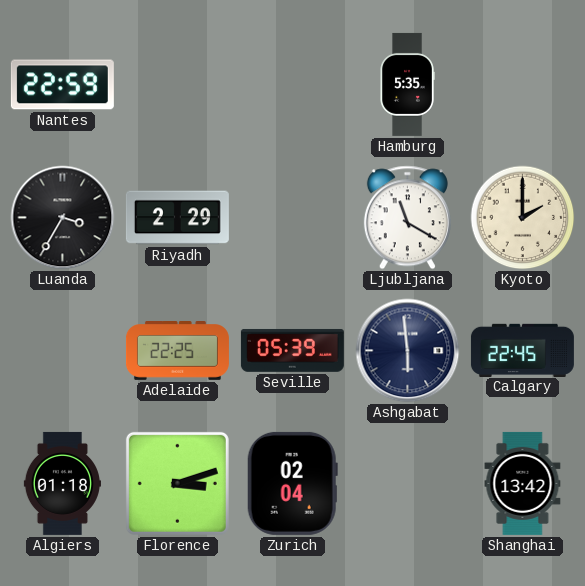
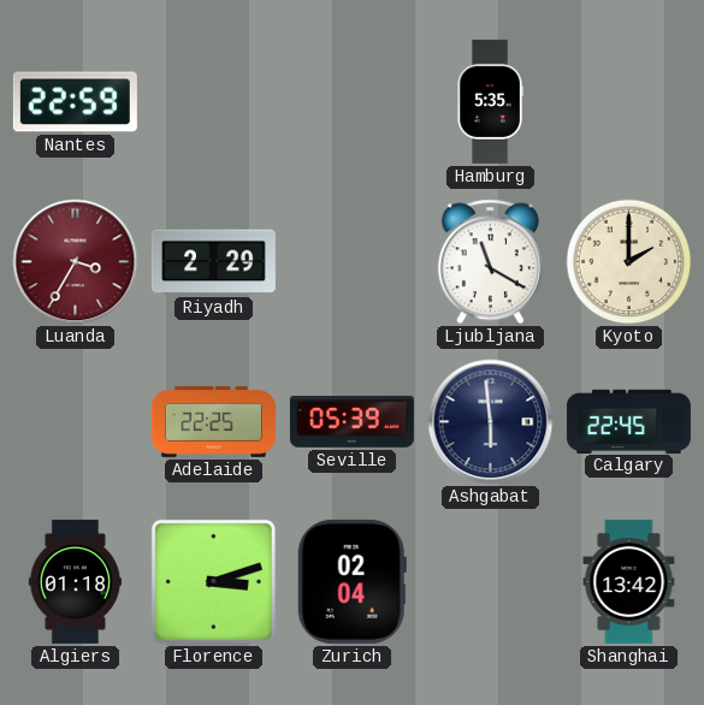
Luanda dial: black -> burgundy (76, 262)
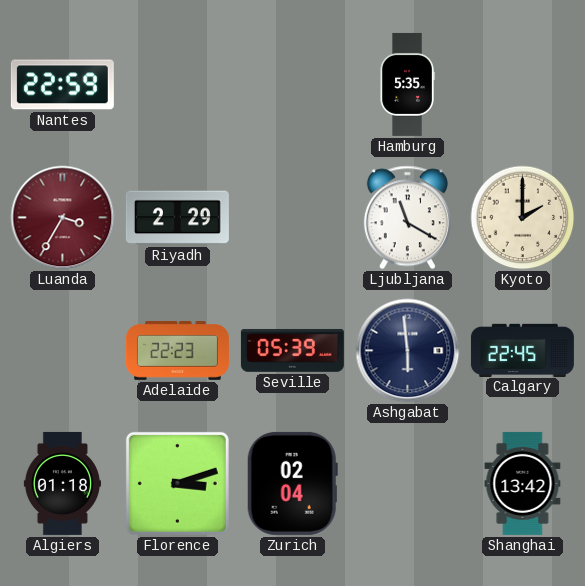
Adelaide: 22:25 -> 22:23 (177, 351)
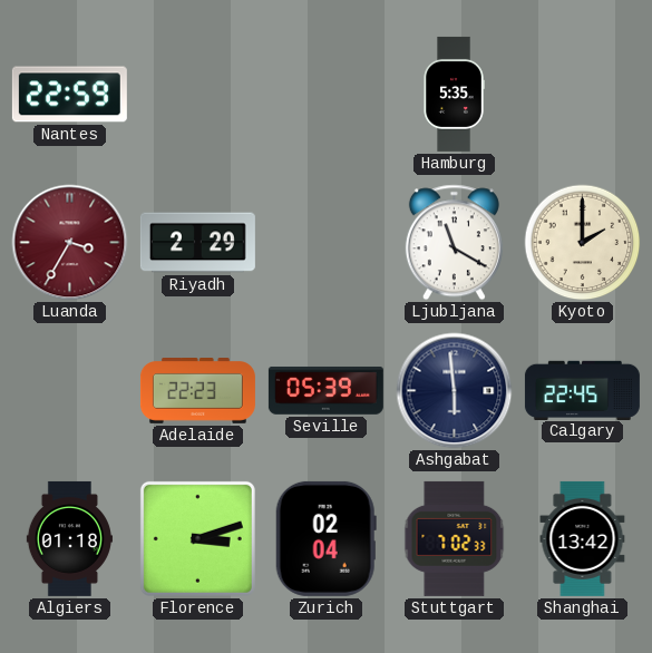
Stuttgart: none -> 7:02 (455, 538)
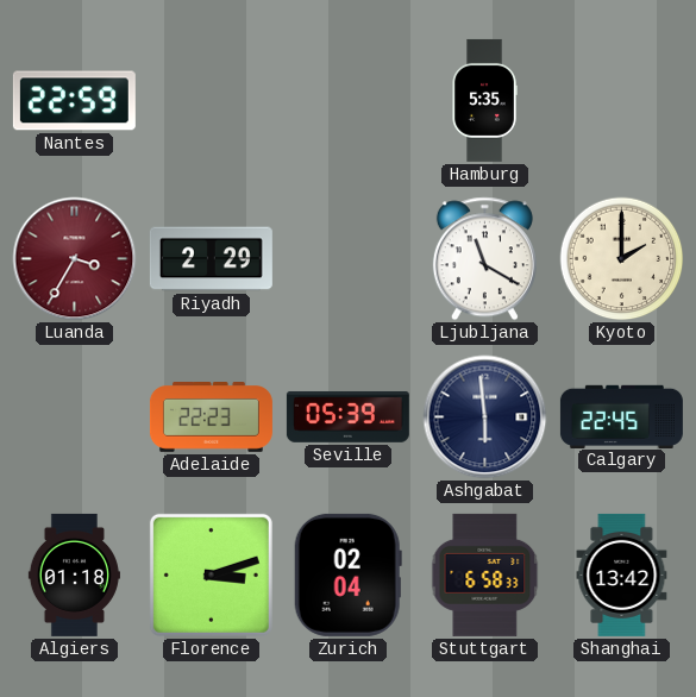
Stuttgart: 7:02 -> 6:58 (485, 574)
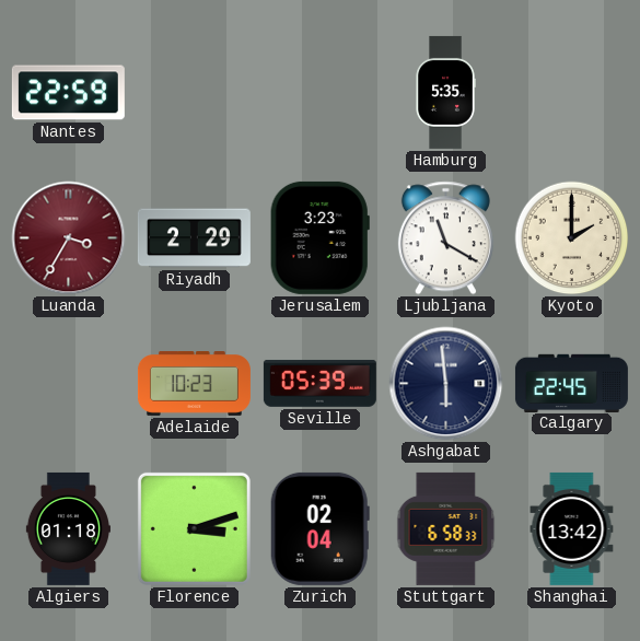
Jerusalem: none -> 3:23 (319, 237)
Adelaide: 22:23 -> 10:23 (194, 384)
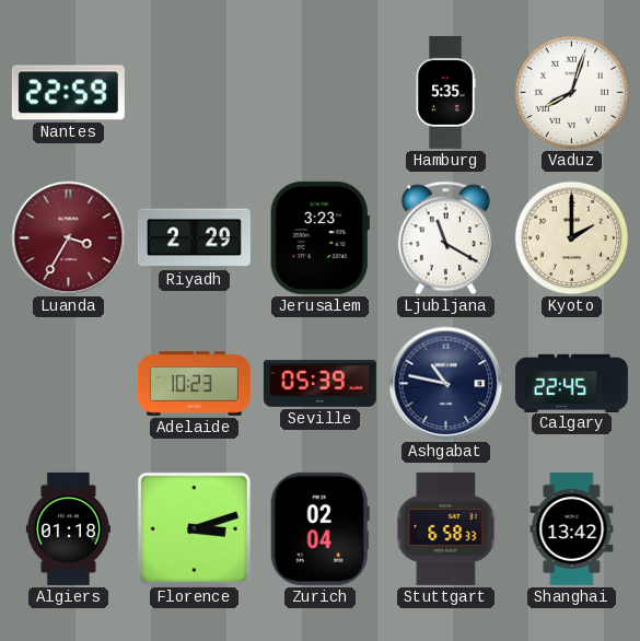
Vaduz: none -> 8:03 (572, 93)
Ashgabat: 5:59 -> 10:47 (446, 384)
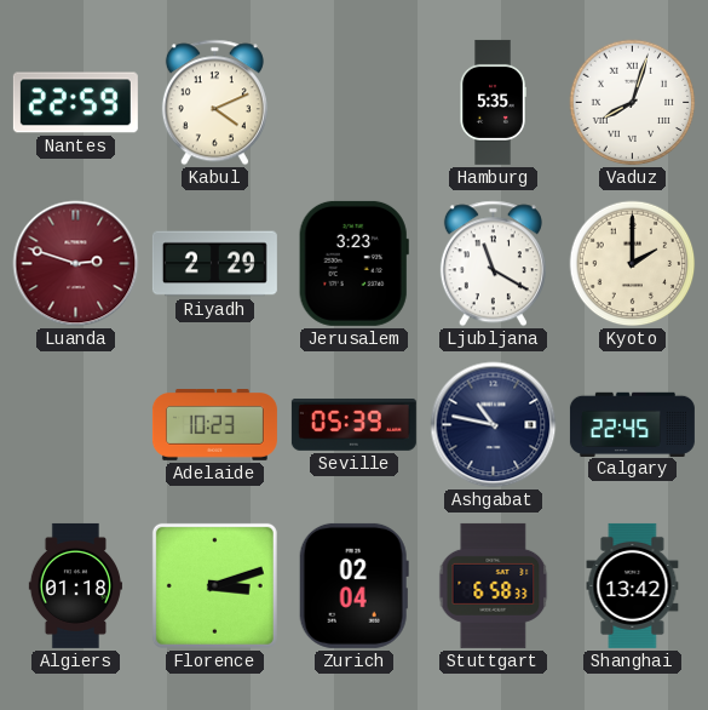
Kabul: none -> 4:11 (214, 103)
Luanda: 3:35 -> 2:48 (76, 264)
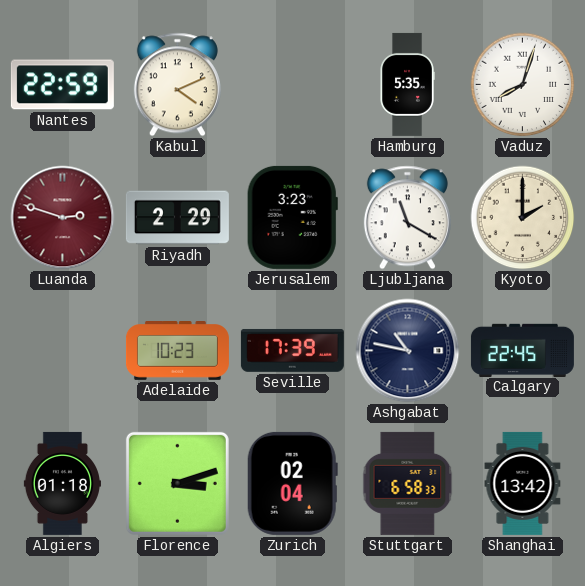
Seville: 05:39 -> 17:39 (292, 350)
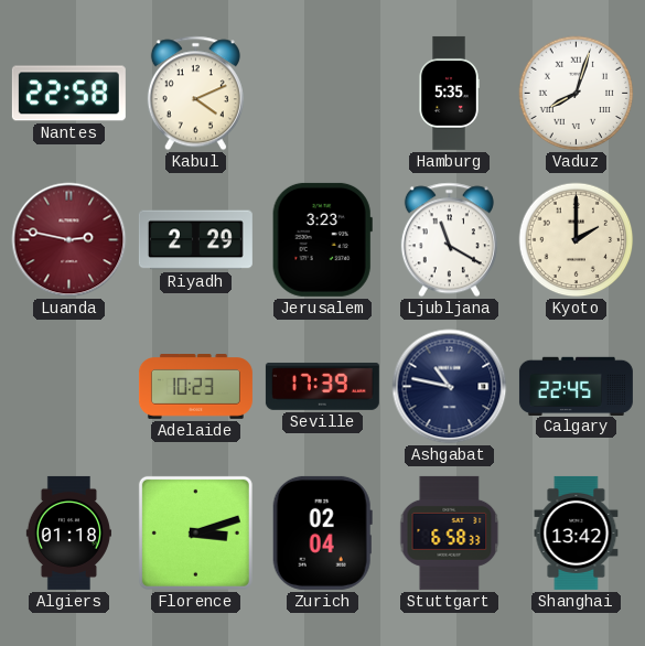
Nantes: 22:59 -> 22:58 (68, 94)
Luanda: 2:48 -> 2:47 (69, 240)
